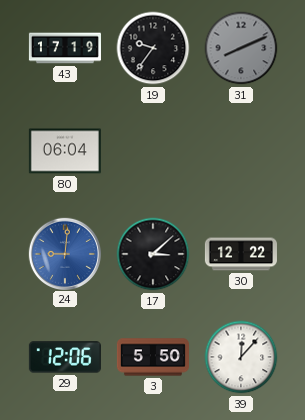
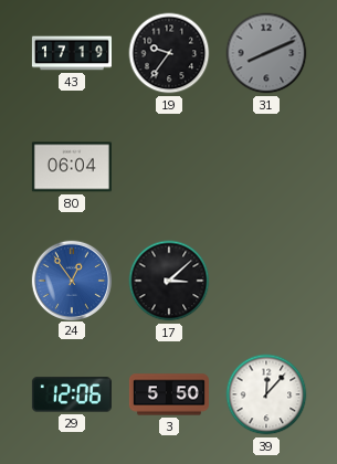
24: 9:01 -> 12:54 (71, 280)
30: 12:22 -> none (241, 254)
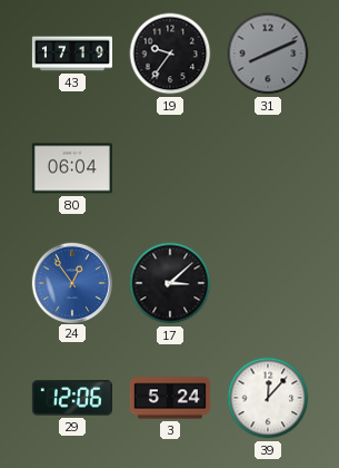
3: 5:50 -> 5:24 (170, 398)
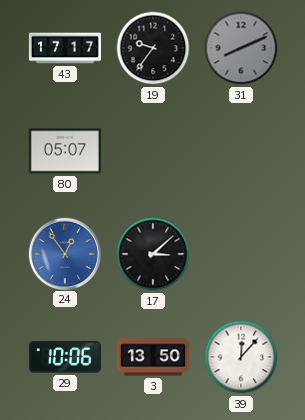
43: 17:19 -> 17:17 (65, 48)
80: 06:04 -> 05:07 (65, 151)
29: 12:06 -> 10:06 (65, 357)
3: 5:24 -> 13:50 (153, 357)
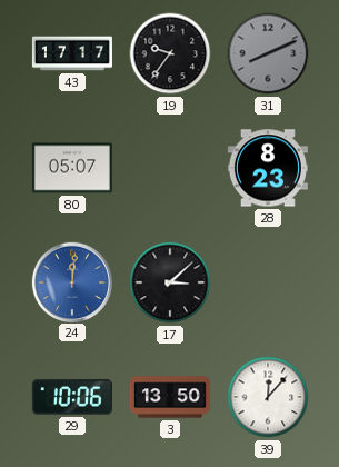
28: none -> 8:23 (268, 168)
24: 12:54 -> 12:01 (71, 281)
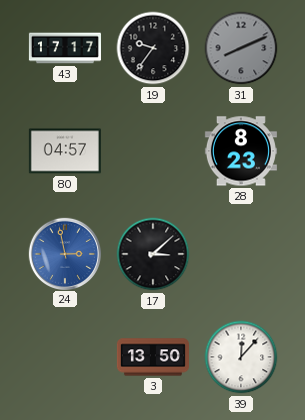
80: 05:07 -> 04:57 (65, 151)
24: 12:01 -> 2:58 (64, 253)
29: 10:06 -> none (72, 397)
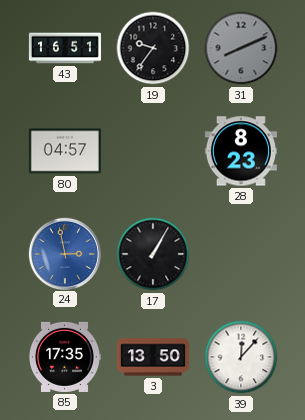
43: 17:17 -> 16:51 (65, 48)
17: 3:08 -> 1:05 (153, 254)
85: none -> 17:35 (64, 357)
